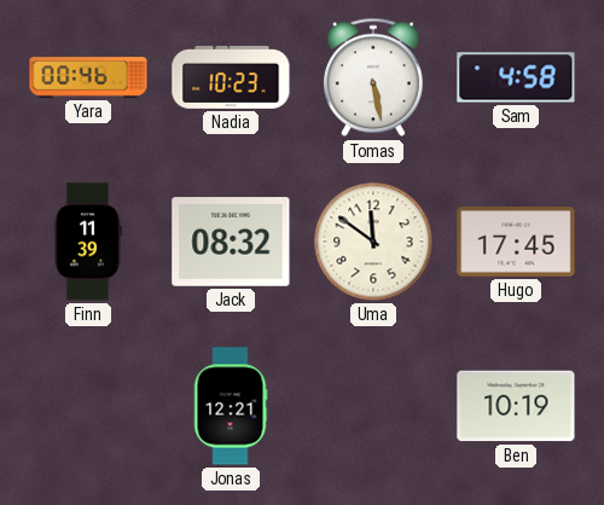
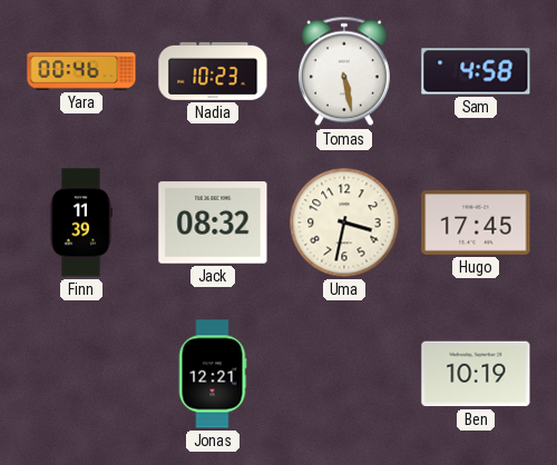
Uma: 11:51 -> 3:32 (344, 222)
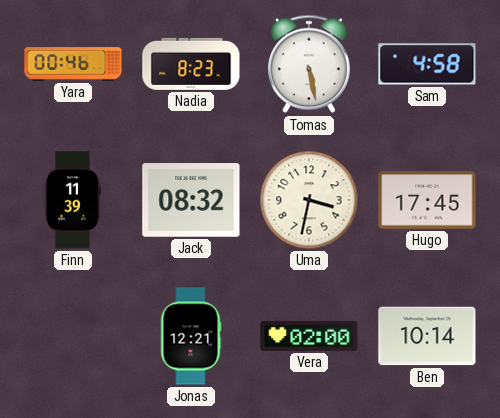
Nadia: 10:23 -> 8:23 (191, 64)
Vera: none -> 02:00 (309, 336)
Ben: 10:19 -> 10:14 (427, 336)
